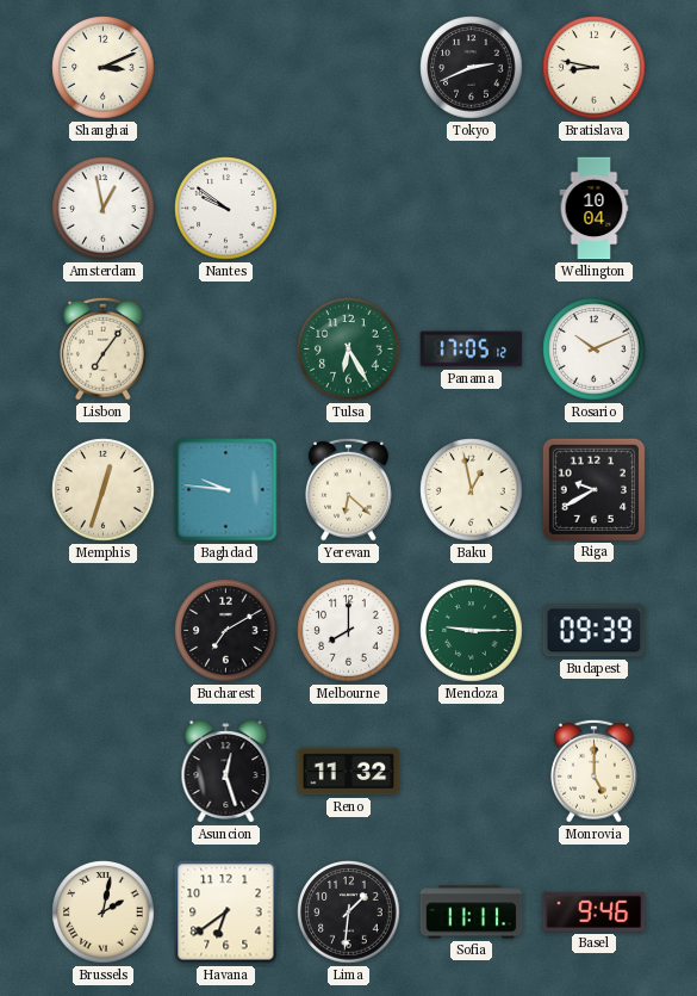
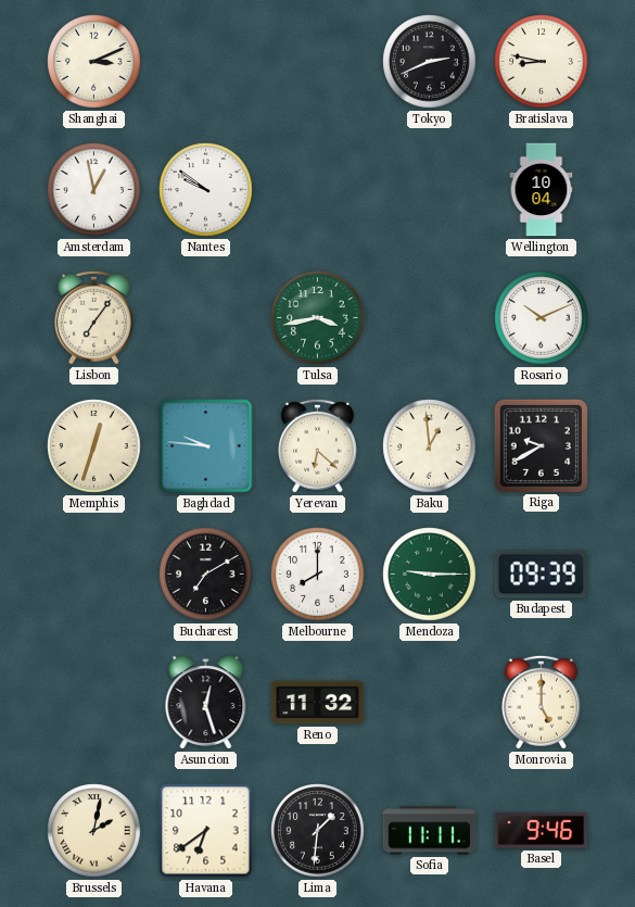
Tulsa: 6:25 -> 3:43 (318, 318)
Panama: 17:05 -> none (472, 349)
Baku: 12:58 -> 12:59 (430, 446)
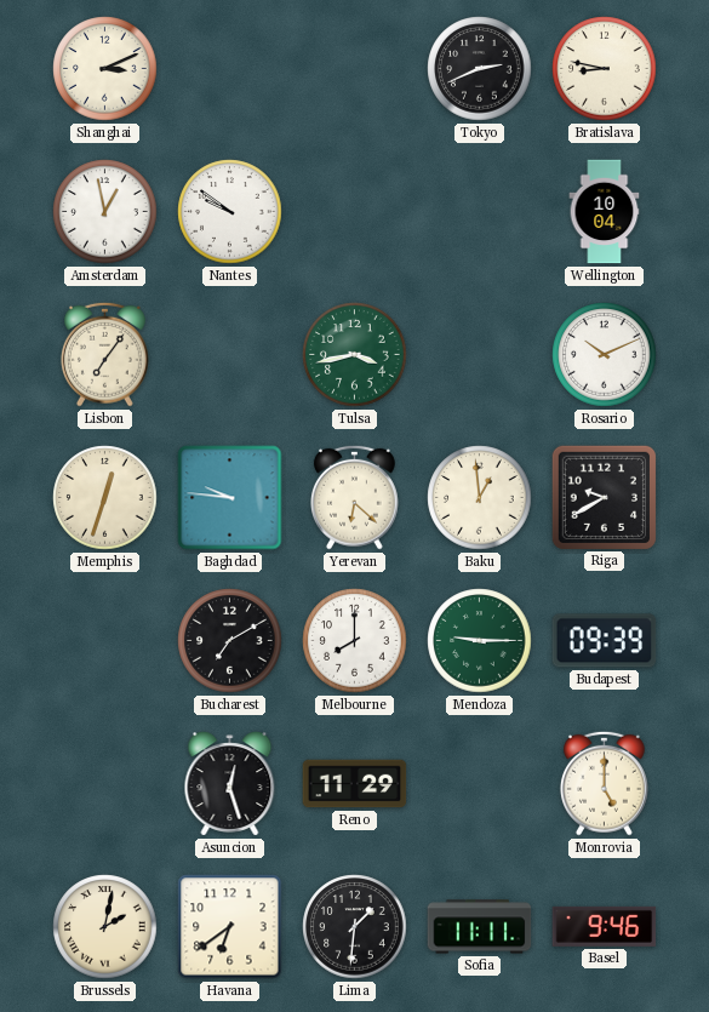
Reno: 11:32 -> 11:29 (355, 784)
